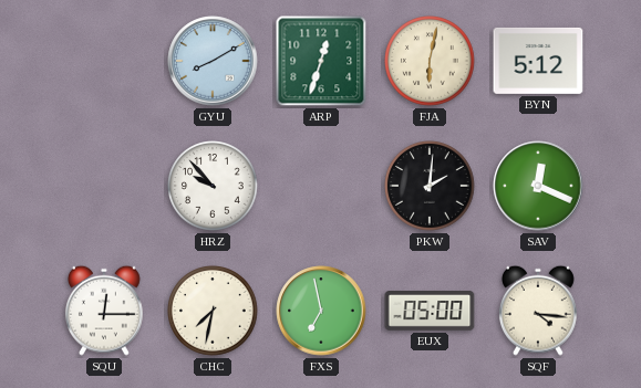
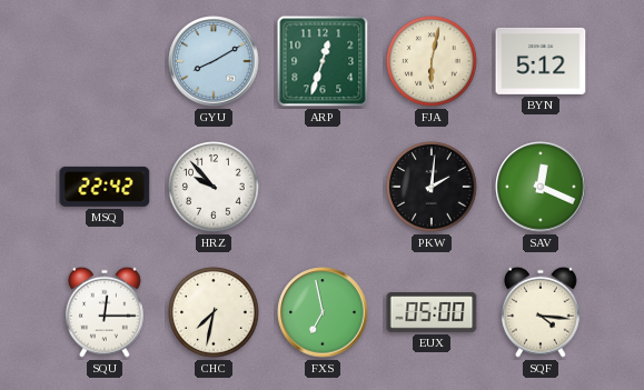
MSQ: none -> 22:42 (105, 187)
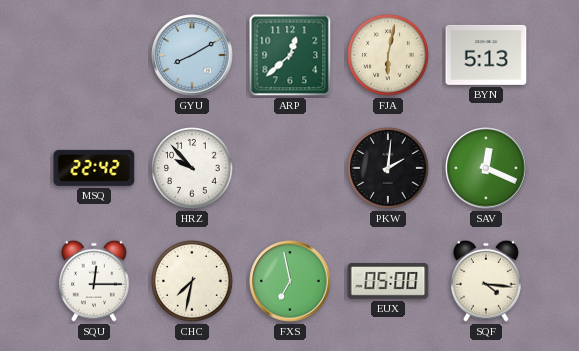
ARP: 12:33 -> 12:38 (290, 55)
BYN: 5:12 -> 5:13 (486, 55)
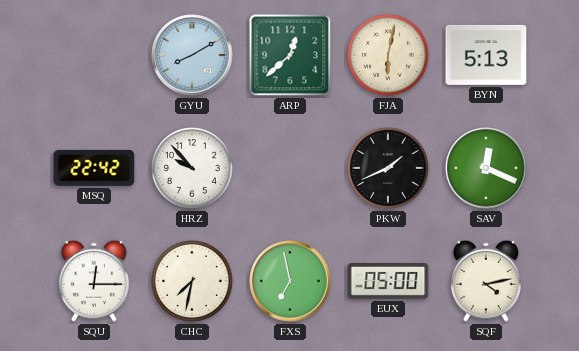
PKW: 2:01 -> 1:41 (389, 169)
SQF: 4:16 -> 4:13 (486, 281)
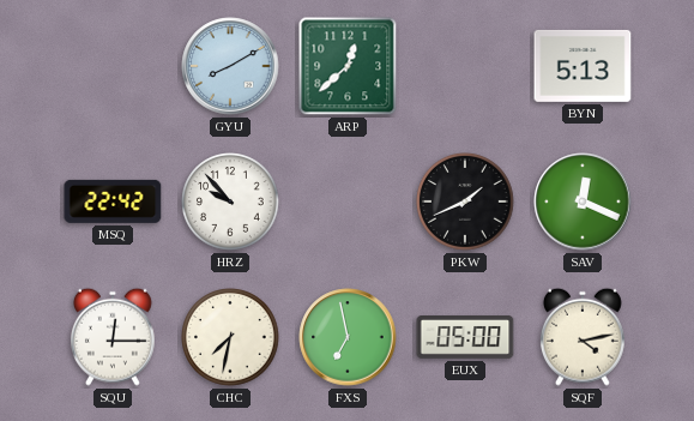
FJA: 6:02 -> none (389, 56)
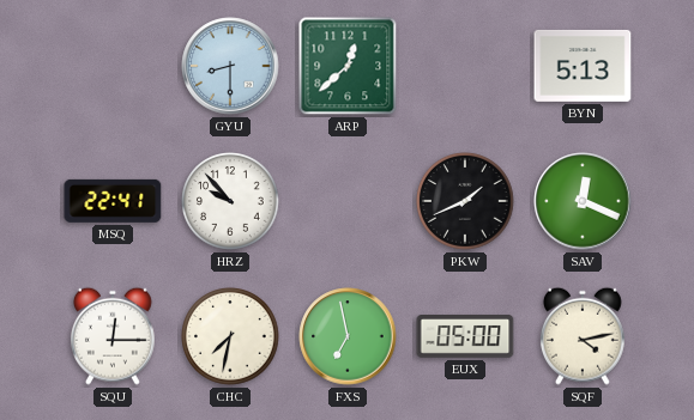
GYU: 8:10 -> 8:30 (230, 66)
MSQ: 22:42 -> 22:41 (113, 201)
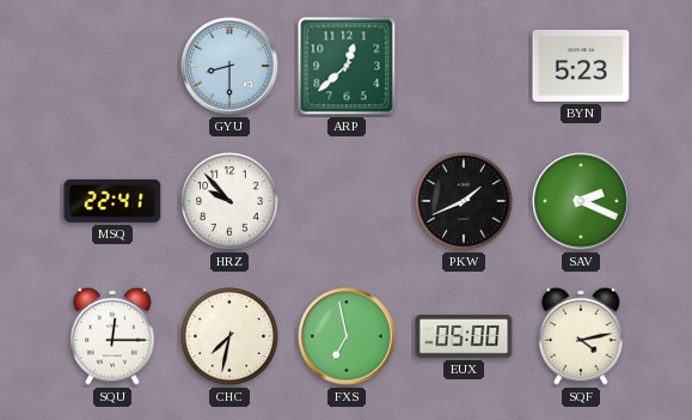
BYN: 5:13 -> 5:23 (581, 66)
SAV: 12:19 -> 2:19 (581, 201)
